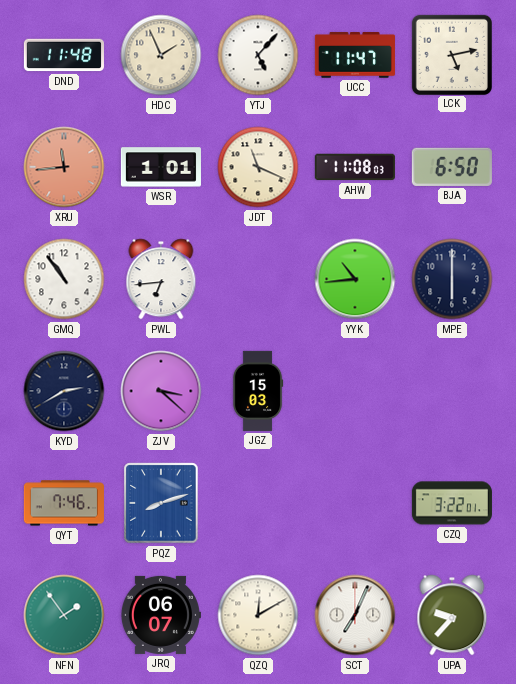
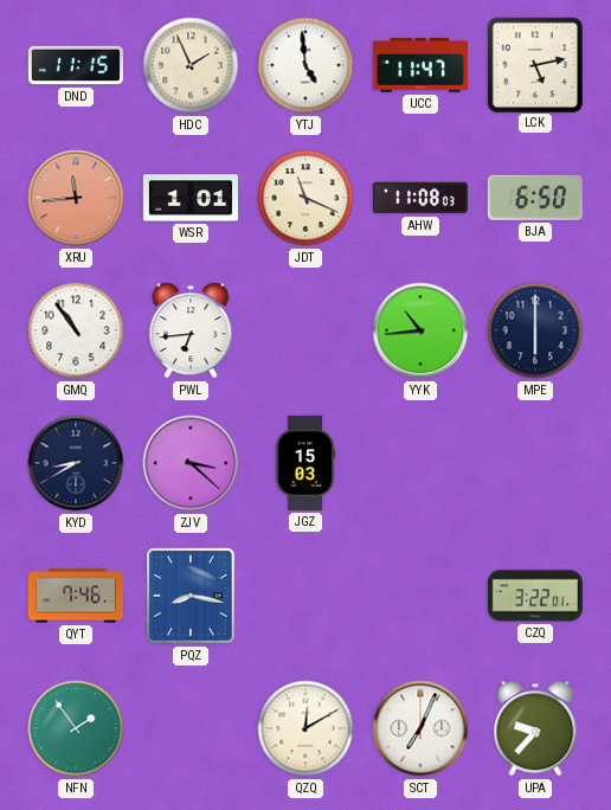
DND: 11:48 -> 11:15 (76, 65)
YTJ: 5:07 -> 4:59 (305, 65)
KYD: 2:40 -> 8:40 (76, 463)
PQZ: 8:12 -> 8:17 (191, 596)
JRQ: 06:07 -> none (160, 615)
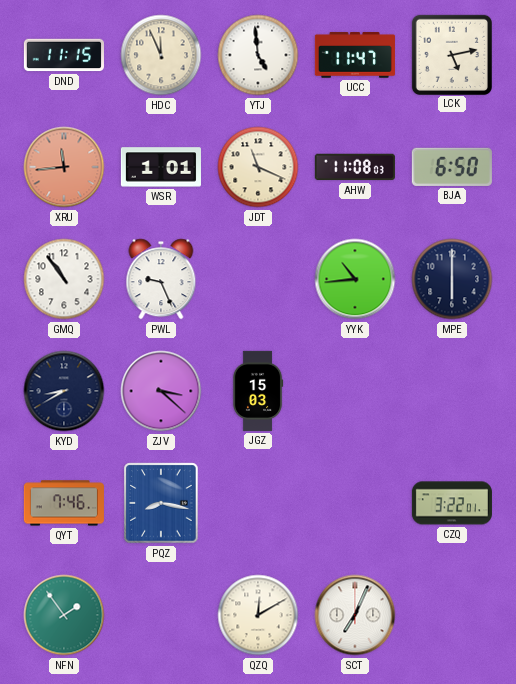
HDC: 1:56 -> 11:56 (161, 55)
PWL: 6:44 -> 9:26 (161, 279)
UPA: 9:37 -> none (535, 728)
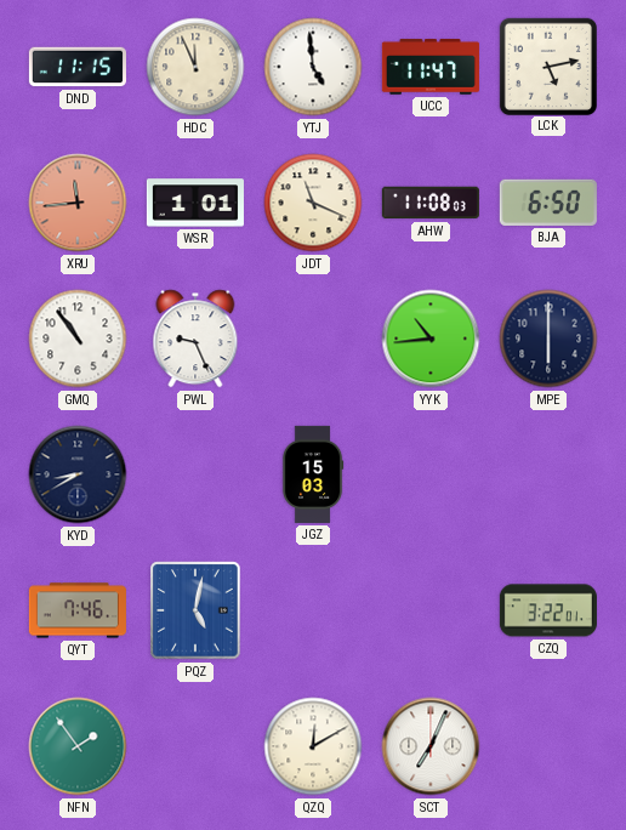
ZJV: 3:22 -> none (161, 391)
PQZ: 8:17 -> 5:02 (195, 610)
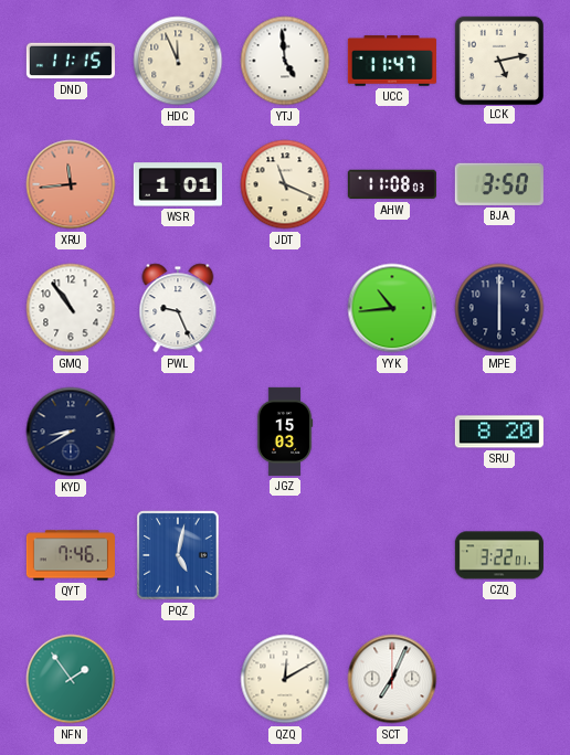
BJA: 6:50 -> 3:50 (499, 184)
SRU: none -> 8:20 (499, 432)
